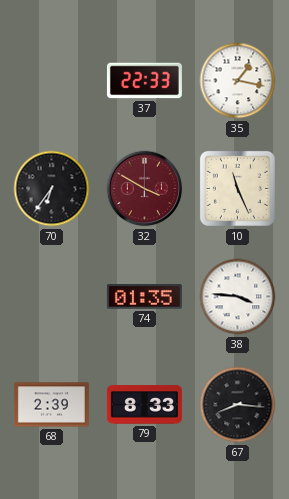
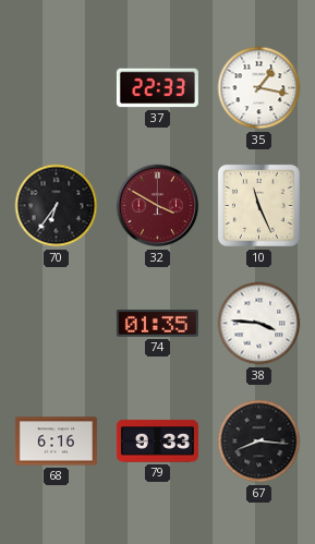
68: 2:39 -> 6:16 (56, 442)
79: 8:33 -> 9:33 (157, 442)
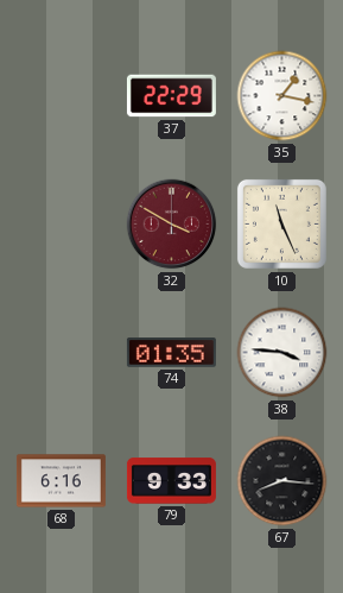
37: 22:33 -> 22:29 (171, 96)
70: 6:36 -> none (57, 206)
